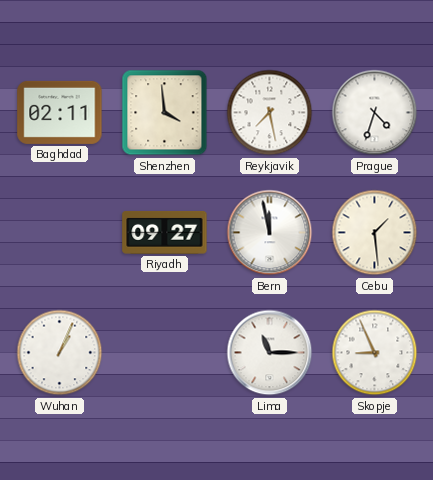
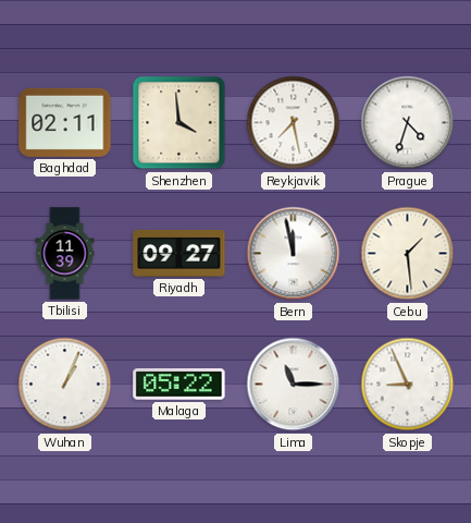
Tbilisi: none -> 11:39 (65, 254)
Malaga: none -> 05:22 (179, 385)
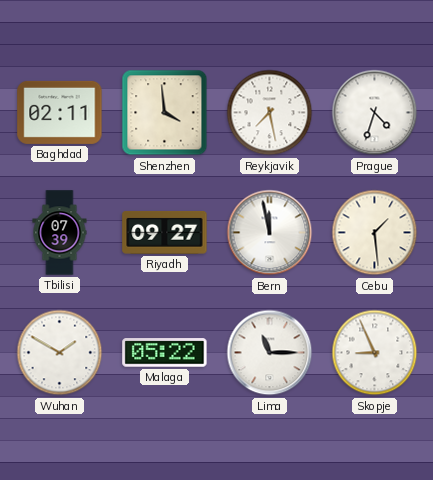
Tbilisi: 11:39 -> 07:39 (60, 233)
Wuhan: 1:04 -> 1:50 (60, 353)
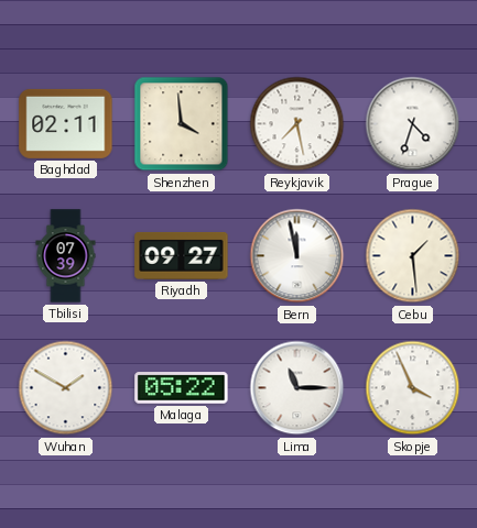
Skopje: 8:56 -> 3:56 (413, 388)
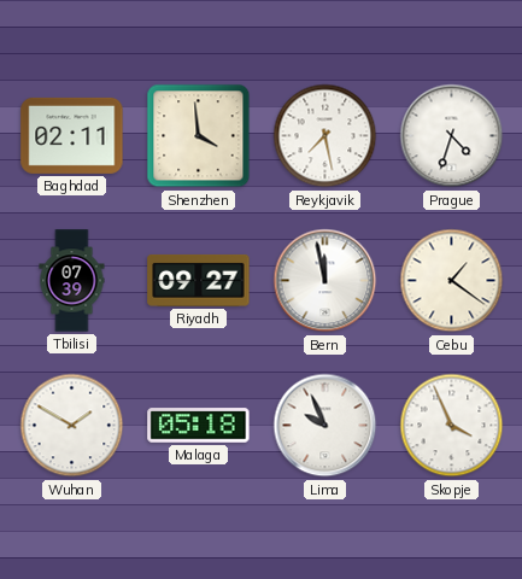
Cebu: 1:29 -> 1:21 (452, 281)
Malaga: 05:22 -> 05:18 (199, 426)
Lima: 11:15 -> 9:56 (325, 426)
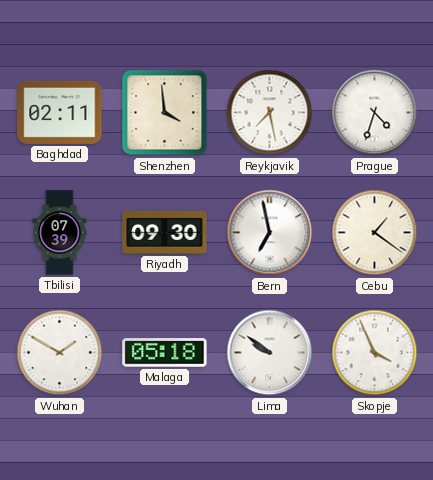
Riyadh: 09:27 -> 09:30 (165, 232)
Bern: 11:58 -> 6:58 (270, 233)
Lima: 9:56 -> 9:51 (270, 353)
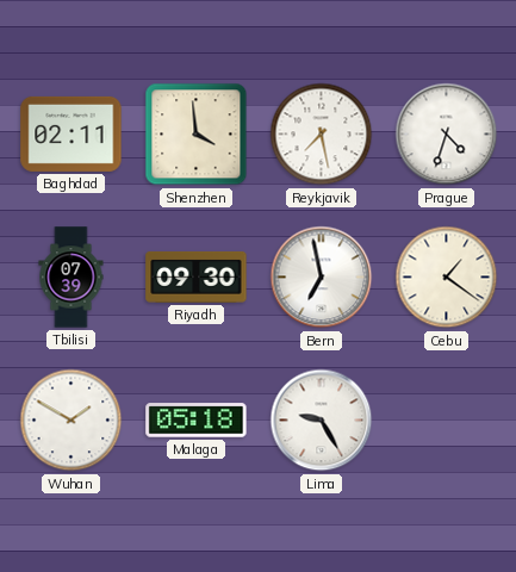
Lima: 9:51 -> 9:25 (322, 421)
Skopje: 3:56 -> none (375, 353)
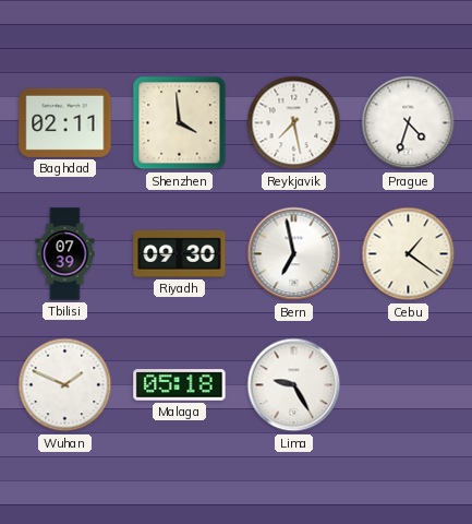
Wuhan: 1:50 -> 1:49 (65, 385)
